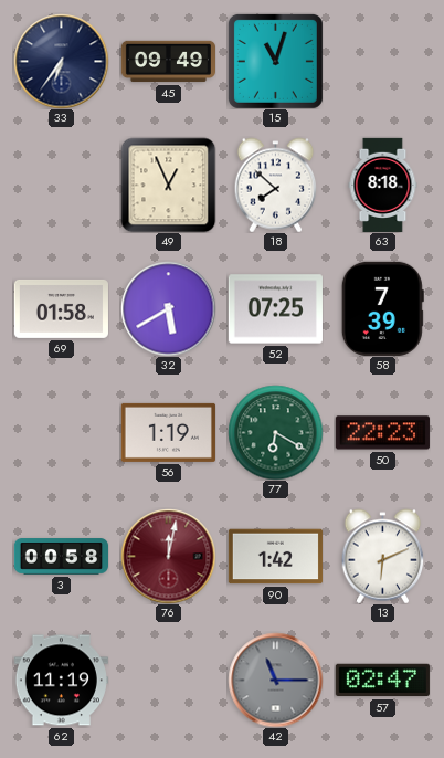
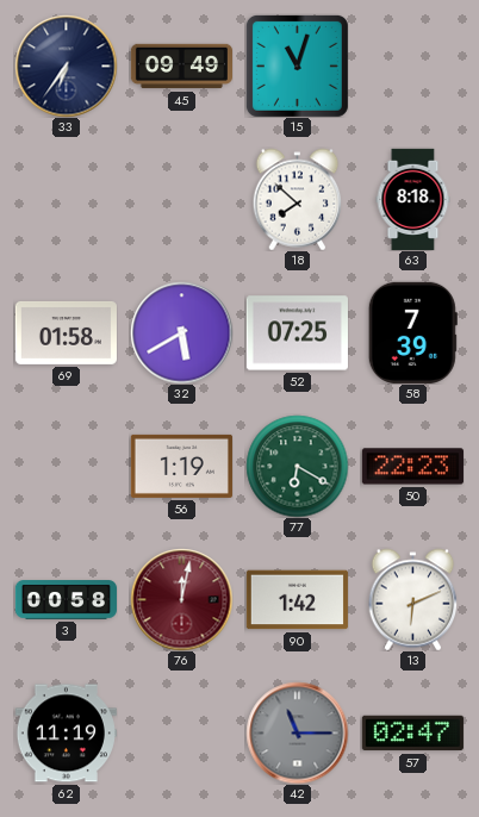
49: 12:56 -> none (168, 185)
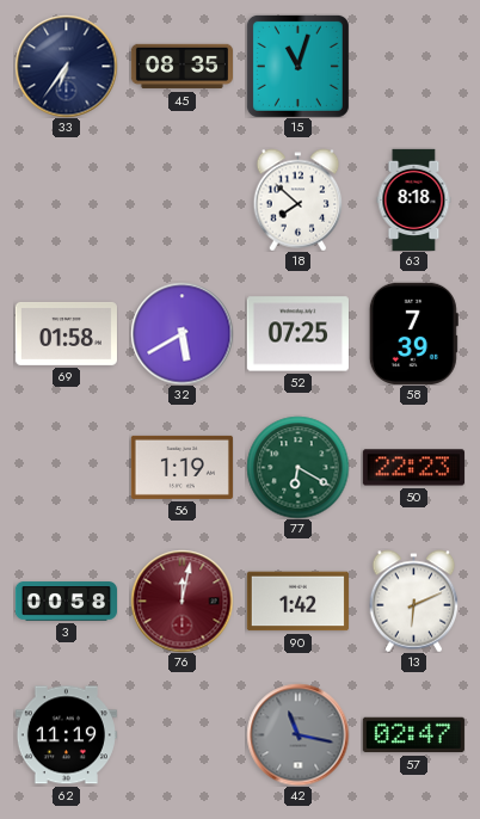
45: 09:49 -> 08:35 (181, 67)
42: 11:15 -> 11:17 (297, 734)
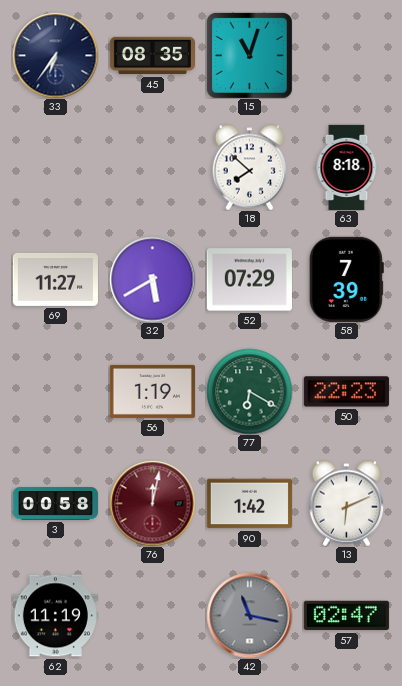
69: 01:58 -> 11:27 (55, 279)
52: 07:25 -> 07:29 (249, 280)
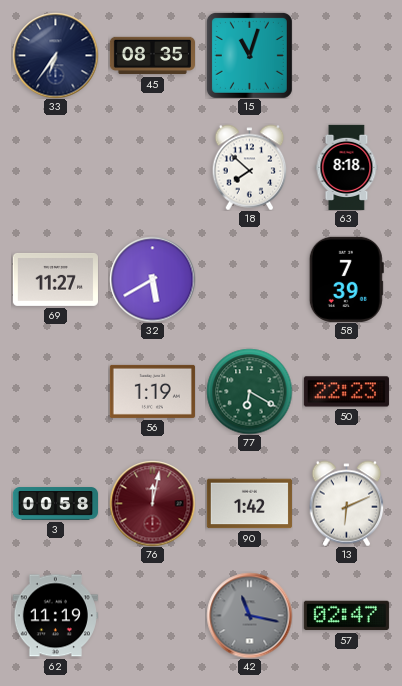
52: 07:29 -> none (249, 280)
